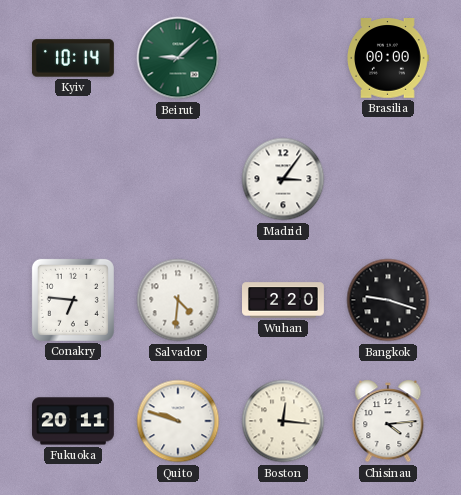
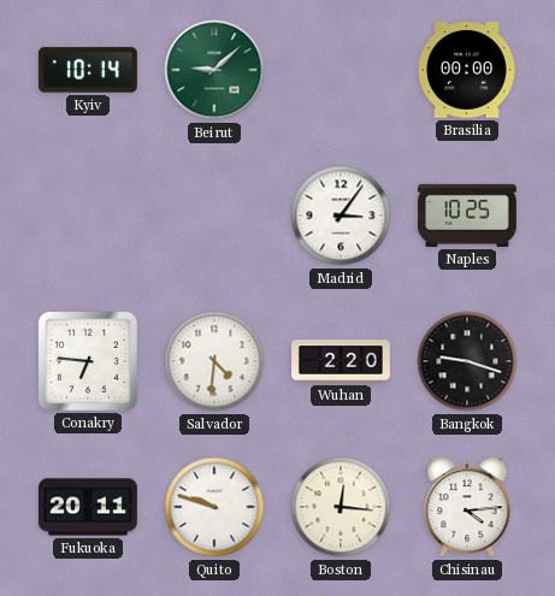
Naples: none -> 10:25 (468, 216)
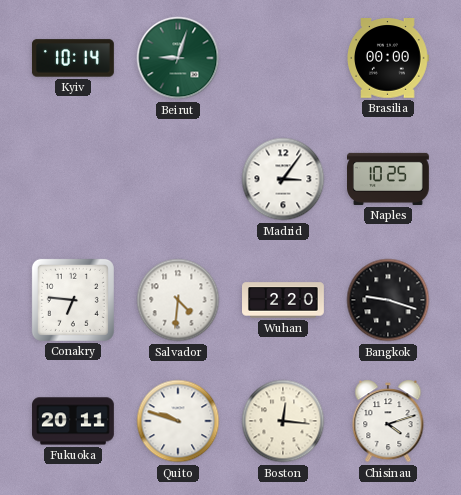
Beirut: 9:08 -> 9:03 (178, 58)
Chisinau: 4:14 -> 4:12 (388, 421)
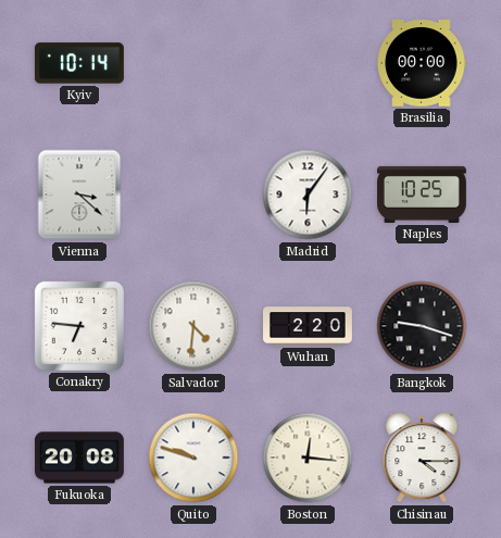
Beirut: 9:03 -> none (178, 58)
Vienna: none -> 3:22 (79, 195)
Madrid: 3:06 -> 6:06 (308, 195)
Fukuoka: 20:11 -> 20:08 (80, 458)
Chisinau: 4:12 -> 4:15 (422, 458)
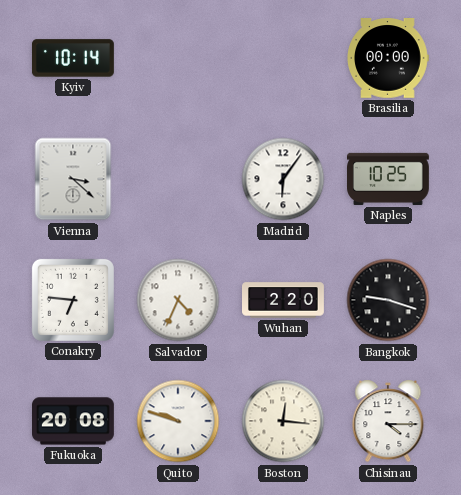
Salvador: 4:31 -> 4:34 (178, 300)
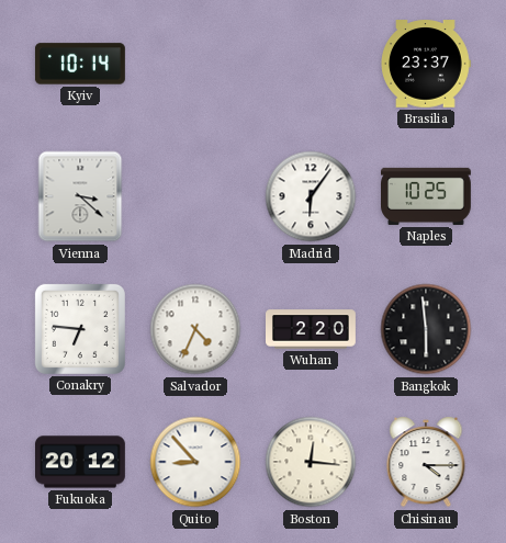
Brasilia: 00:00 -> 23:37 (426, 64)
Bangkok: 9:18 -> 5:59 (426, 329)
Fukuoka: 20:08 -> 20:12 (81, 462)
Quito: 9:48 -> 8:53 (195, 462)
